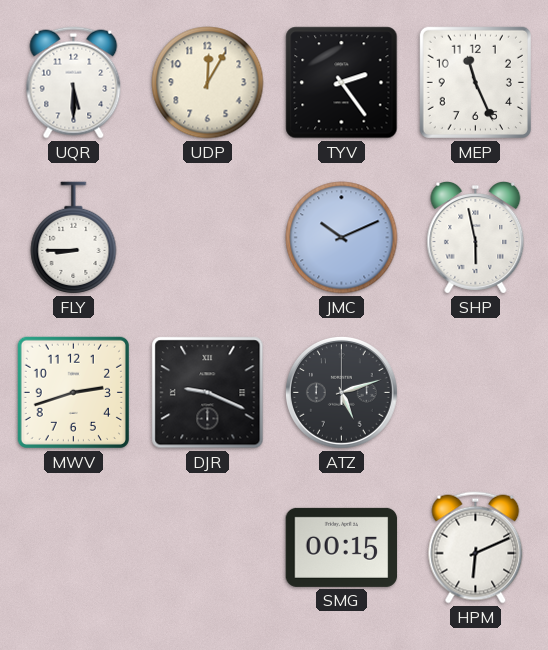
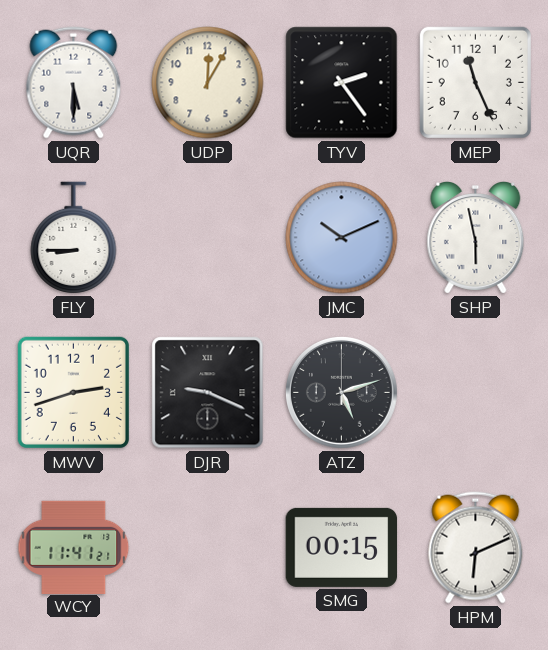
WCY: none -> 11:41 (74, 547)
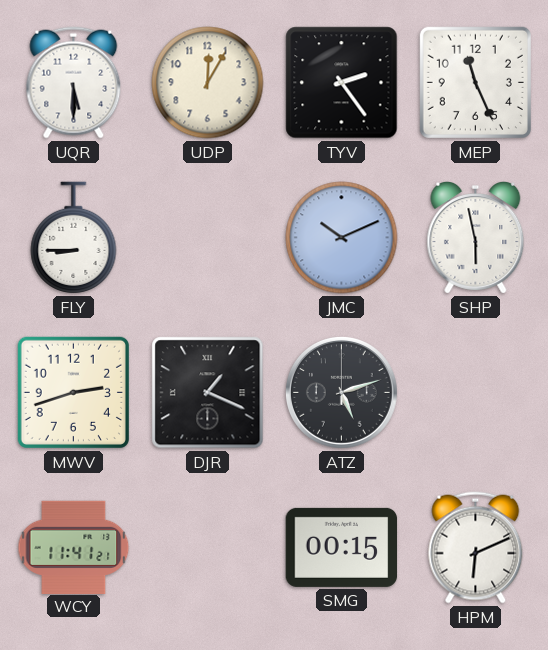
DJR: 9:19 -> 1:19 (208, 393)
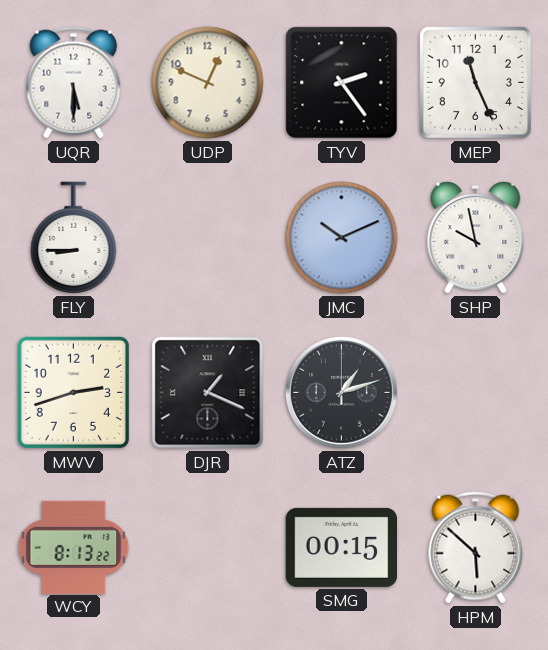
UDP: 12:05 -> 12:49 (208, 83)
SHP: 5:58 -> 9:58 (476, 238)
ATZ: 5:12 -> 1:12 (342, 393)
WCY: 11:41 -> 8:13 (74, 547)
HPM: 6:11 -> 5:52 (476, 548)
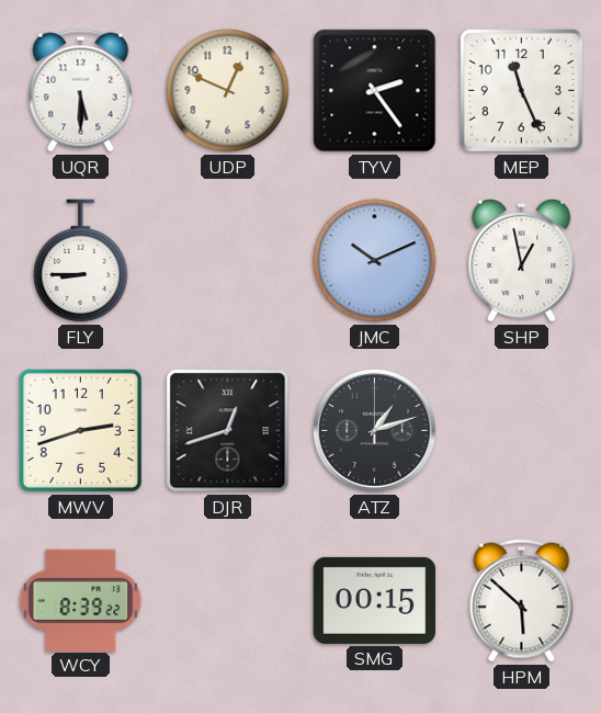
SHP: 9:58 -> 12:58 (522, 261)
DJR: 1:19 -> 12:42 (228, 431)
WCY: 8:13 -> 8:39 (81, 600)
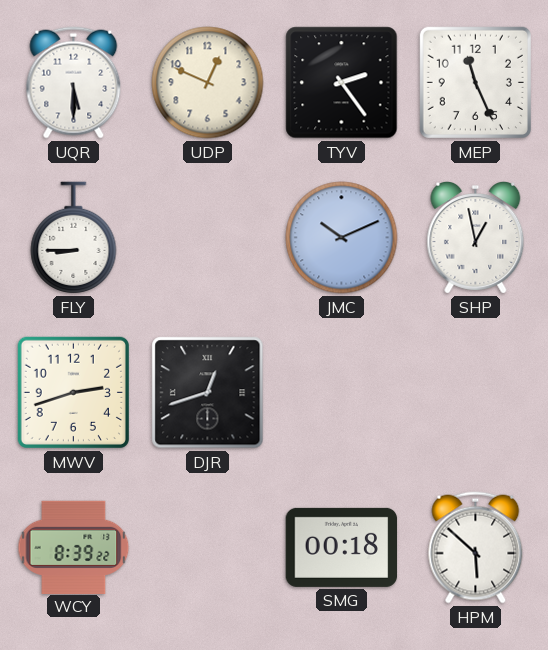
ATZ: 1:12 -> none (375, 431)
SMG: 00:15 -> 00:18 (342, 547)
